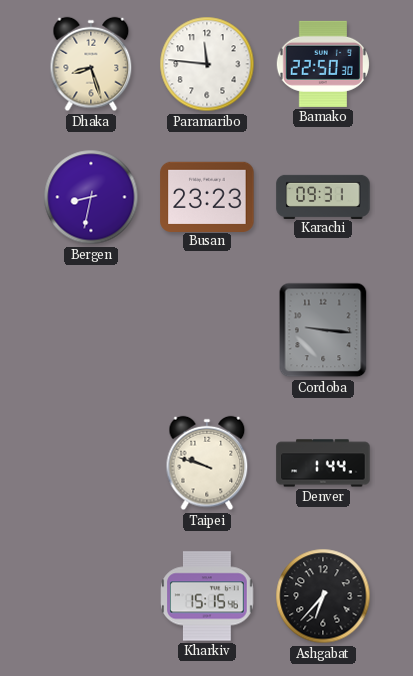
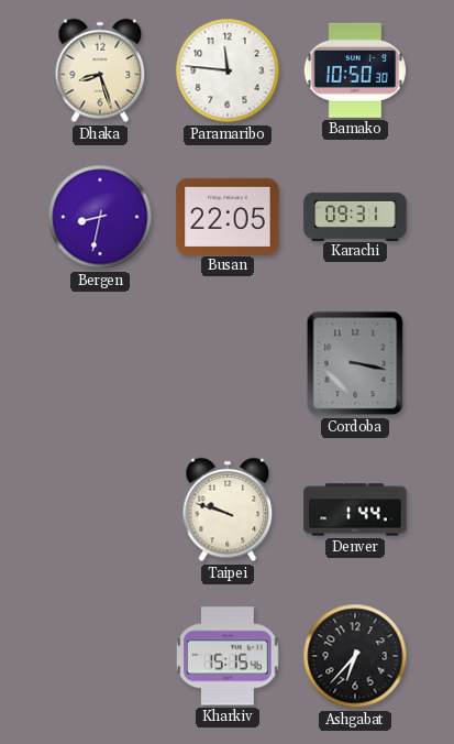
Bamako: 22:50 -> 10:50 (355, 70)
Busan: 23:23 -> 22:05 (228, 216)
Cordoba: 9:16 -> 3:17 (355, 363)
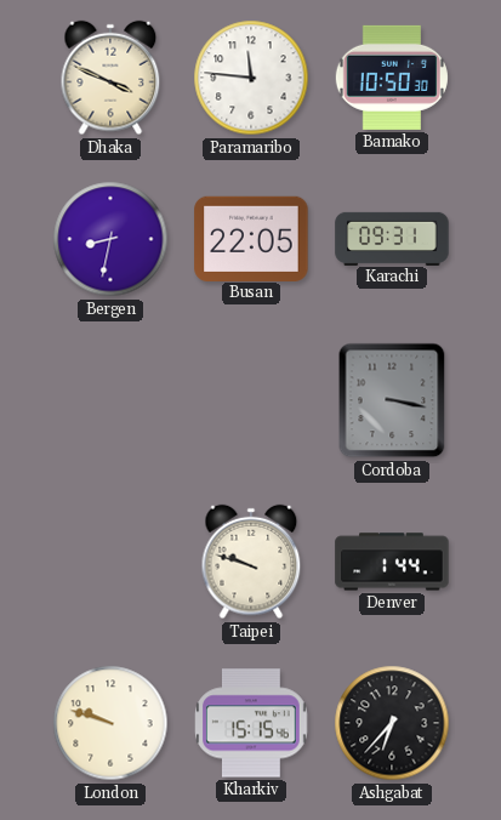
Dhaka: 8:27 -> 3:49 (110, 78)
London: none -> 9:48 (110, 723)
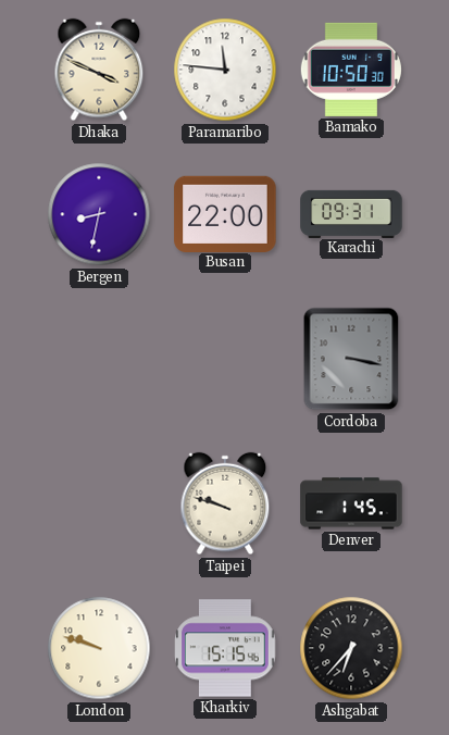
Busan: 22:05 -> 22:00 (225, 213)
Denver: 1:44 -> 1:45 (351, 503)
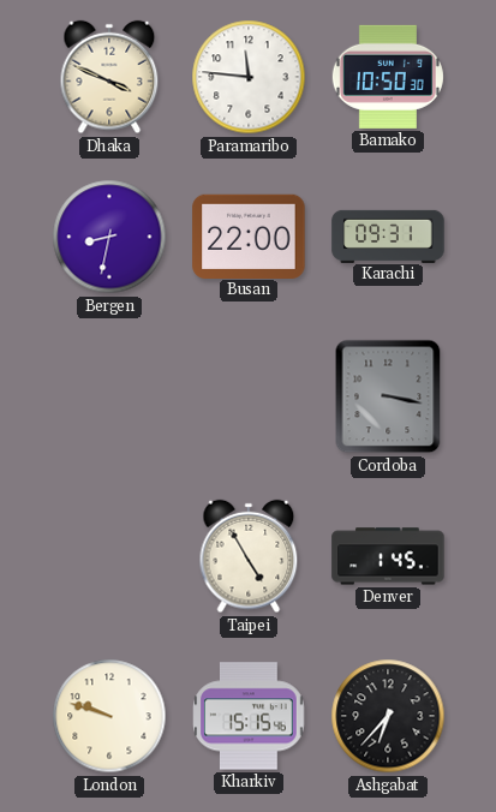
Taipei: 9:48 -> 4:55 (249, 556)
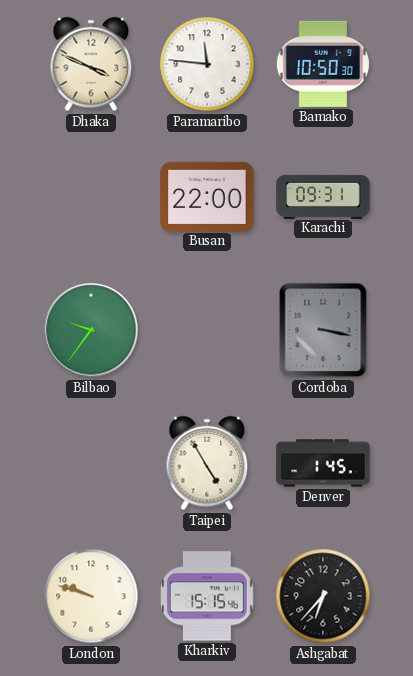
Bergen: 8:32 -> none (109, 237)
Bilbao: none -> 9:36 (91, 330)
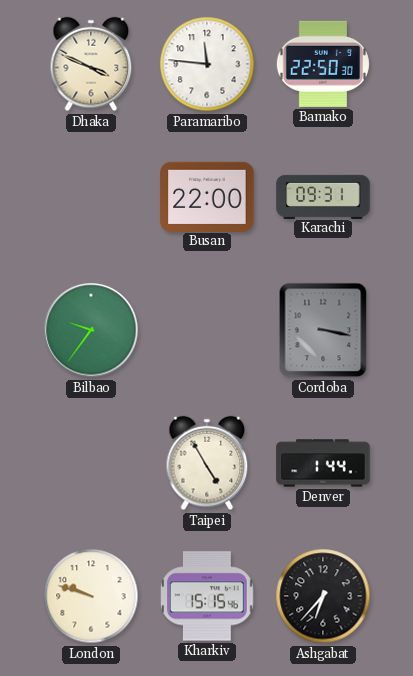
Bamako: 10:50 -> 22:50 (323, 64)
Denver: 1:45 -> 1:44 (323, 463)
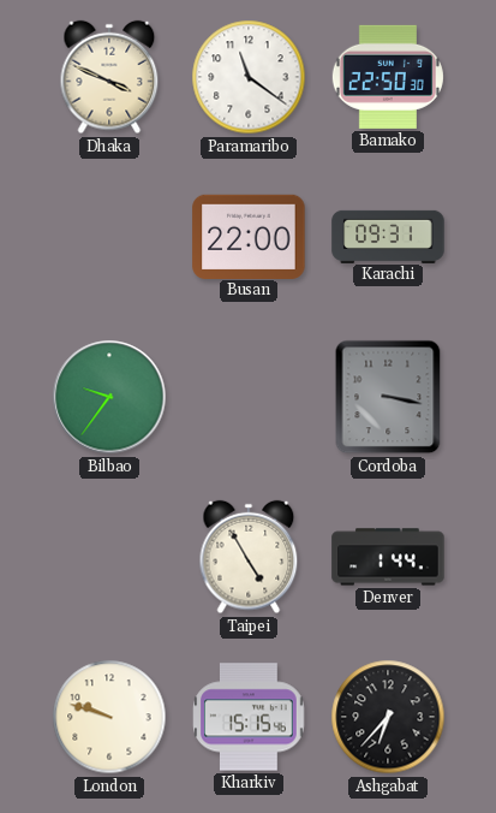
Paramaribo: 11:46 -> 11:21 (249, 77)
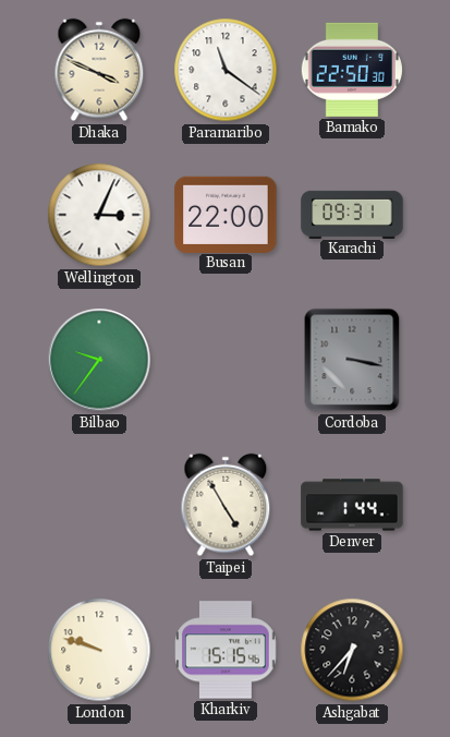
Wellington: none -> 3:04 (99, 215)
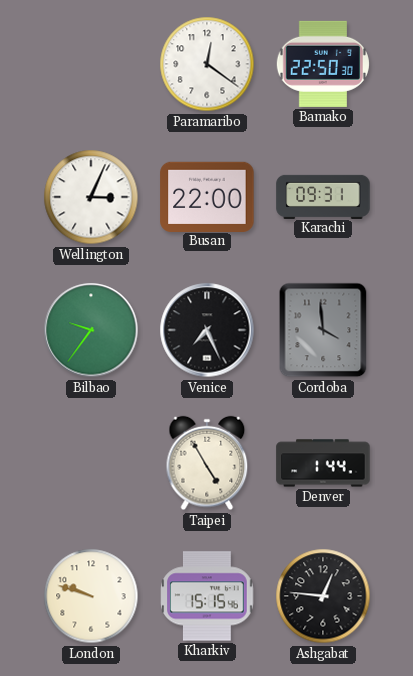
Dhaka: 3:49 -> none (99, 70)
Paramaribo: 11:21 -> 12:21 (207, 64)
Venice: none -> 7:26 (207, 330)
Cordoba: 3:17 -> 3:59 (323, 330)
Ashgabat: 6:37 -> 12:46 (323, 596)
